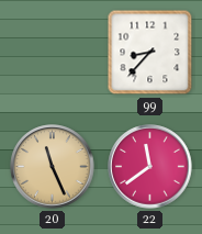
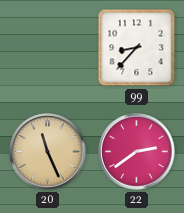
22: 11:39 -> 2:39 (137, 152)
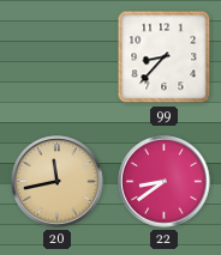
20: 11:26 -> 11:43 (58, 182)
22: 2:39 -> 8:39 (165, 182)
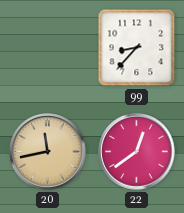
22: 8:39 -> 12:39 (137, 152)
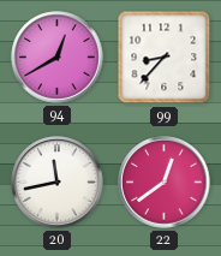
94: none -> 12:40 (58, 58)
20 dial: champagne -> white (58, 183)
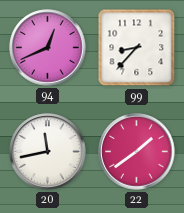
94: 12:40 -> 12:41 (48, 48)
22: 12:39 -> 1:39 (137, 152)
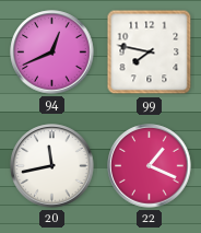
99: 8:37 -> 7:47 (150, 53)
22: 1:39 -> 1:19 (150, 166)
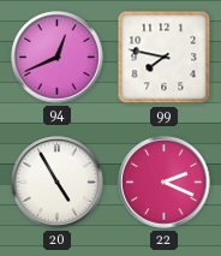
20: 11:43 -> 4:55 (58, 183)
22: 1:19 -> 2:19 (165, 183)
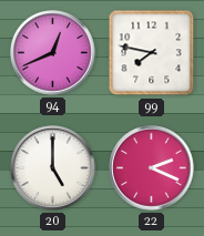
20: 4:55 -> 5:00 (53, 168)
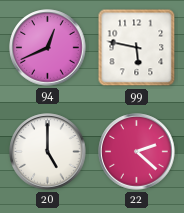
99: 7:47 -> 5:47 (137, 48)
22: 2:19 -> 2:22 (137, 152)
